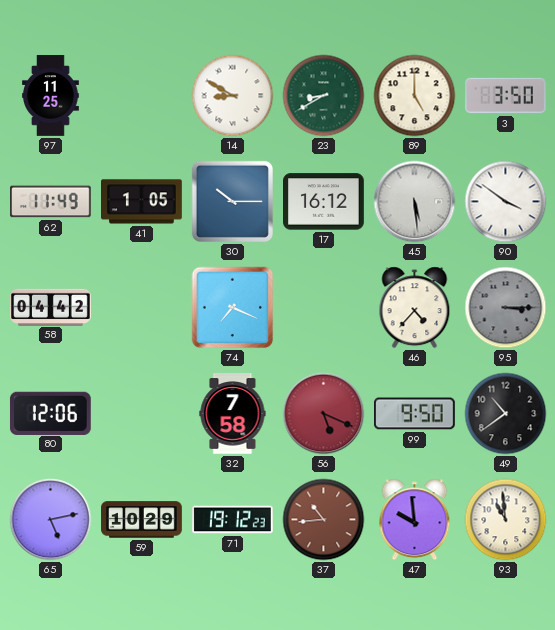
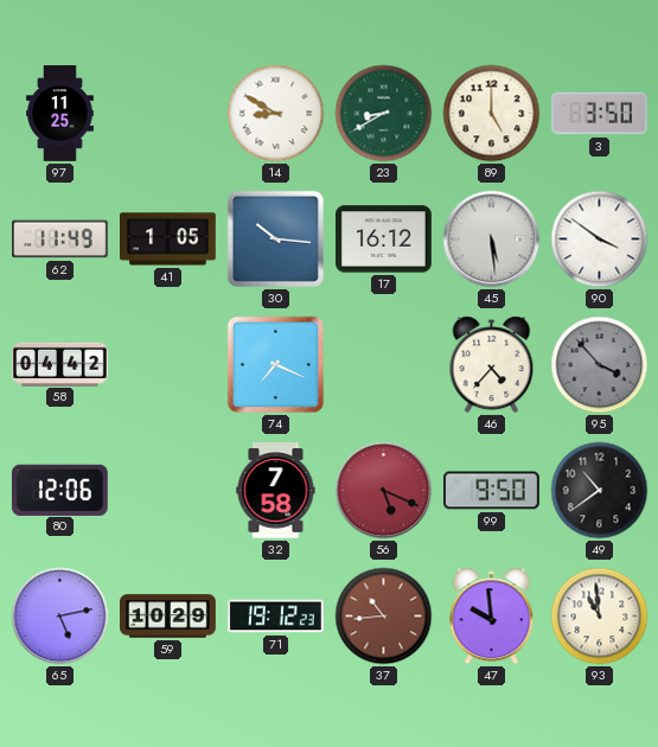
30: 10:15 -> 10:16 (275, 238)
95: 3:15 -> 3:53 (600, 365)
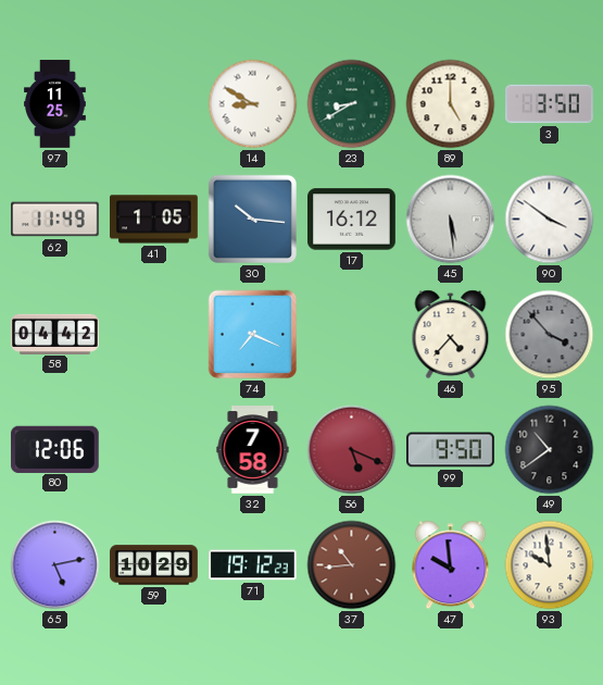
93: 10:59 -> 9:59 (550, 565)
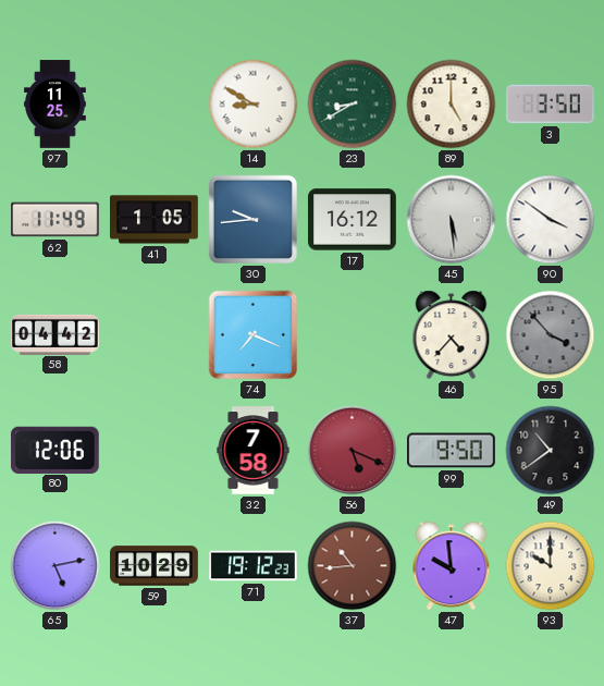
30: 10:16 -> 9:44 (252, 219)
93: 9:59 -> 10:00 (551, 566)
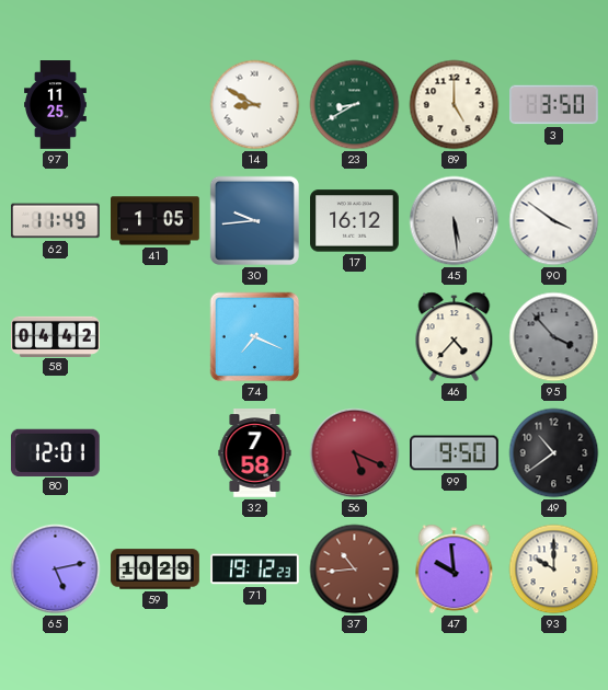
80: 12:06 -> 12:01 (55, 452)
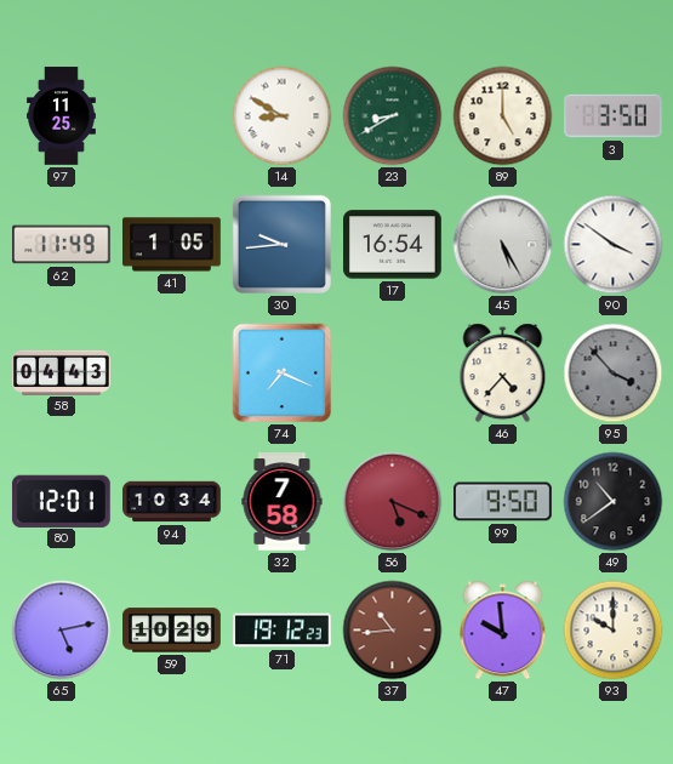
17: 16:12 -> 16:54 (393, 245)
45: 5:29 -> 5:25 (503, 245)
58: 04:42 -> 04:43 (62, 372)
94: none -> 10:34 (172, 502)
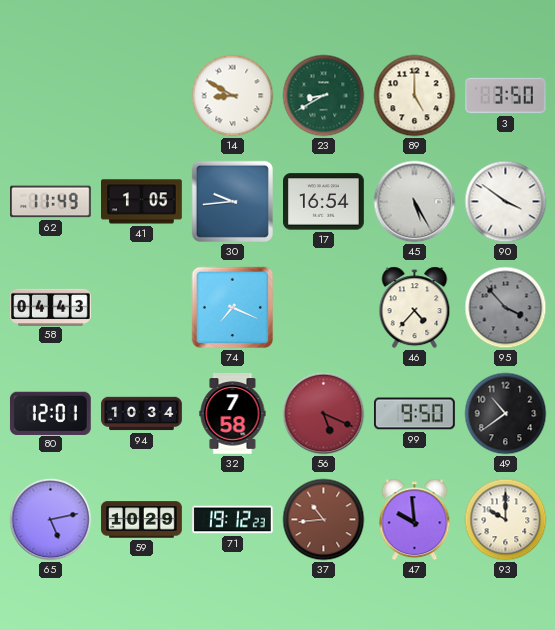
97: 11:25 -> none (62, 116)
